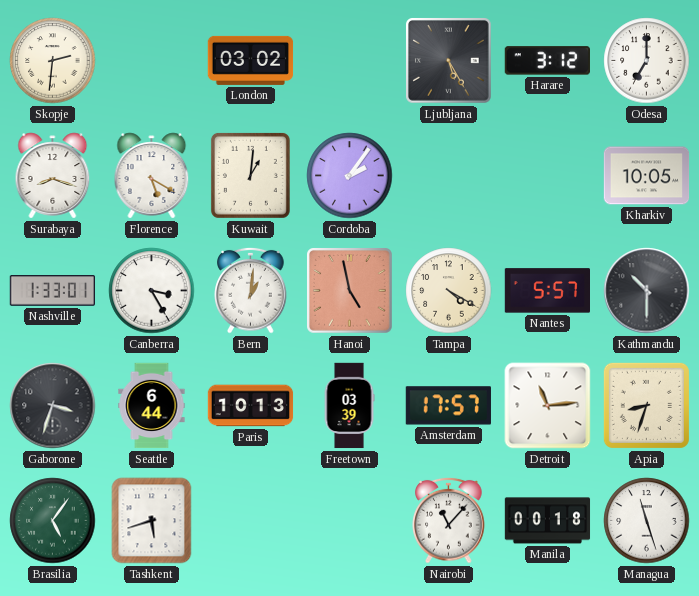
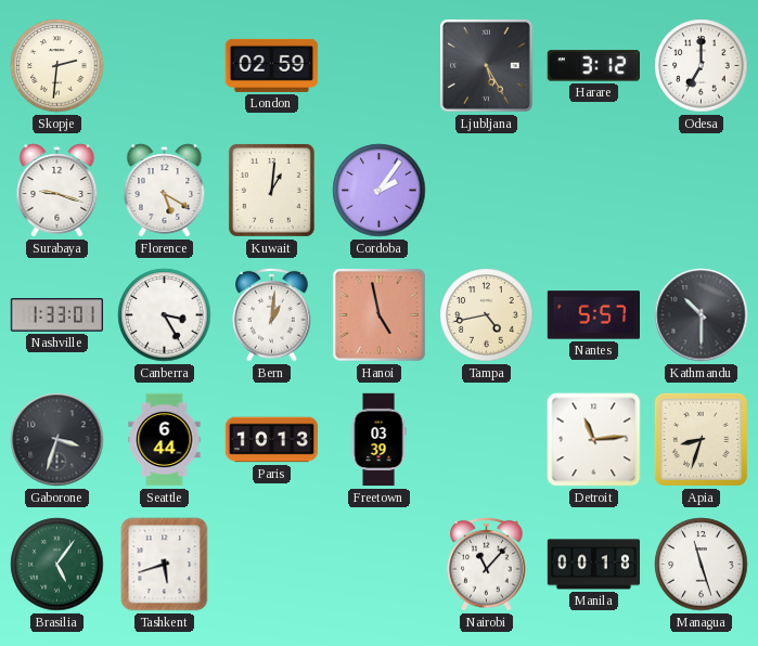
London: 03:02 -> 02:59 (272, 65)
Surabaya: 8:18 -> 9:18 (57, 191)
Kharkiv: 10:05 -> none (647, 176)
Tampa: 4:20 -> 4:43 (487, 315)
Amsterdam: 17:57 -> none (448, 406)
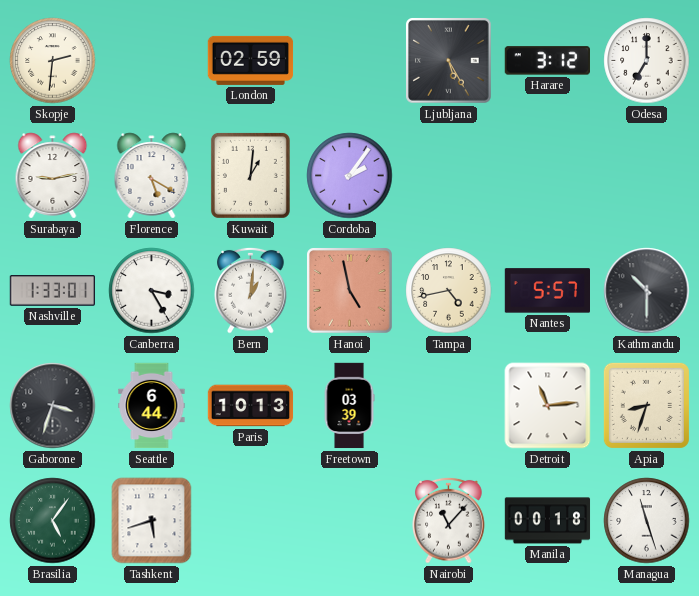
Surabaya: 9:18 -> 9:13 (53, 176)
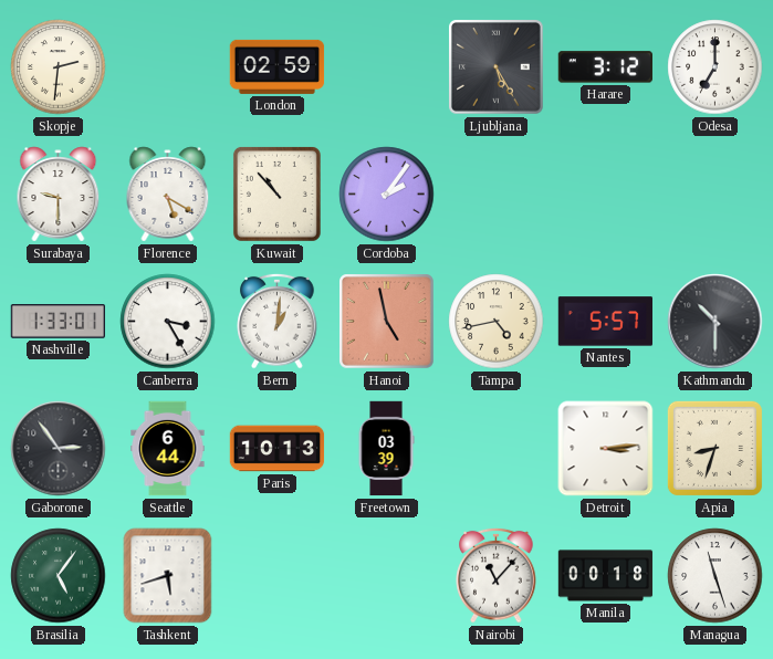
Surabaya: 9:13 -> 9:30 (59, 195)
Kuwait: 1:01 -> 10:53 (276, 193)
Gaborone: 3:33 -> 2:54 (59, 449)
Detroit: 11:14 -> 3:14 (606, 449)
